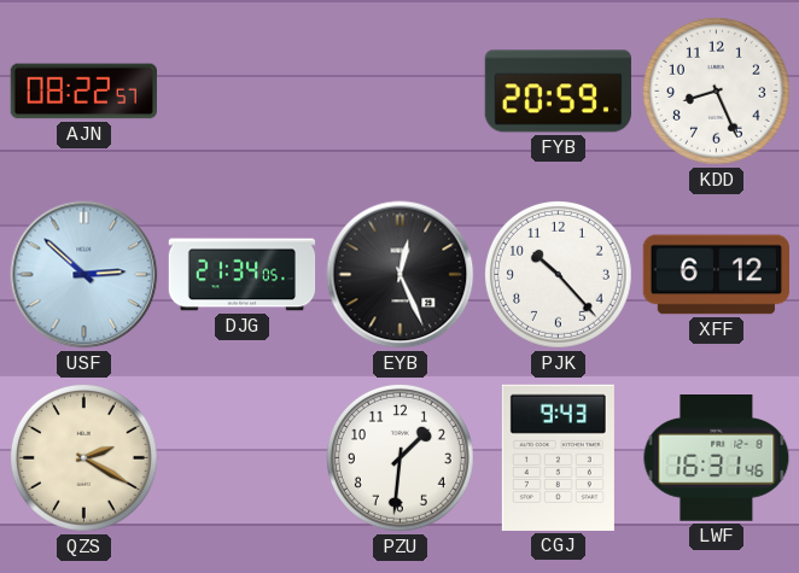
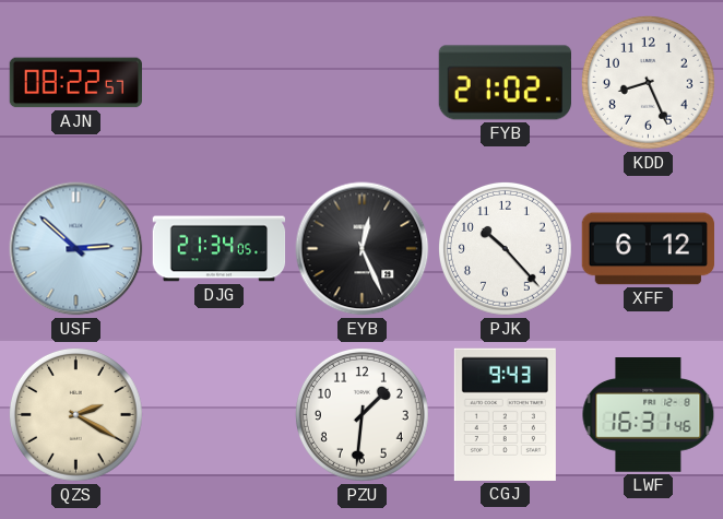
FYB: 20:59 -> 21:02 (505, 83)
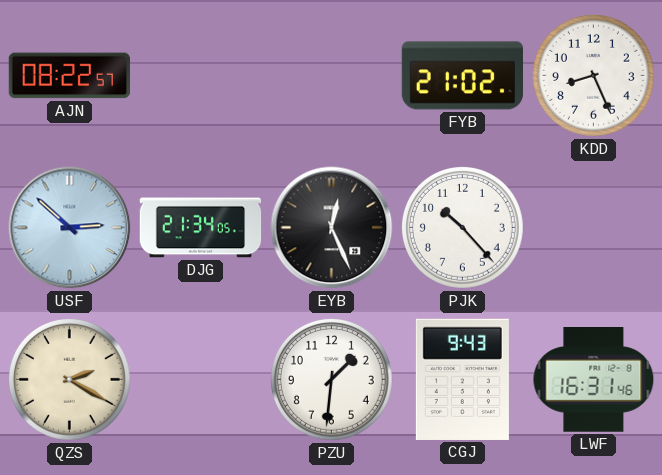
XFF: 6:12 -> none (648, 249)
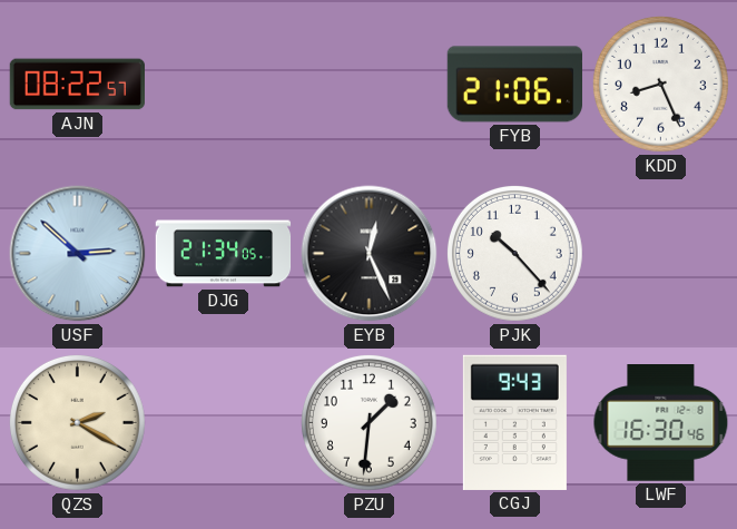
FYB: 21:02 -> 21:06 (514, 85)
LWF: 16:31 -> 16:30 (661, 423)
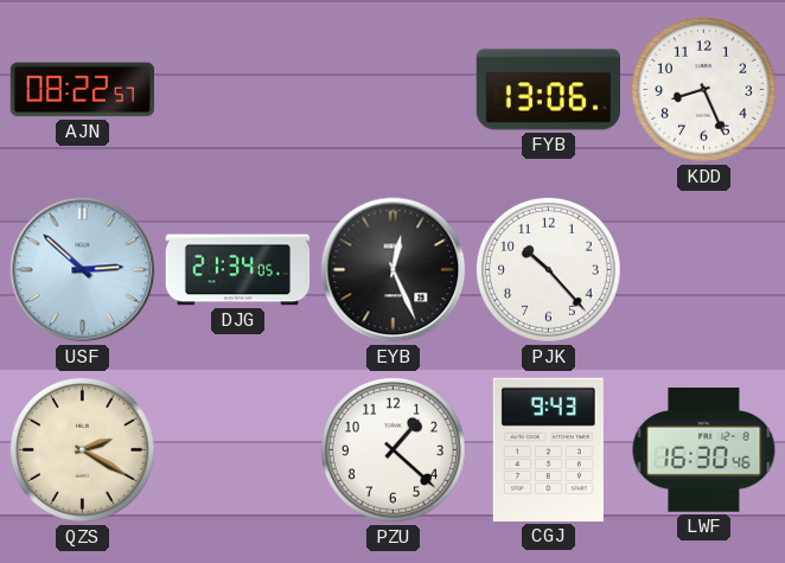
FYB: 21:06 -> 13:06 (548, 90)
PZU: 1:31 -> 1:22 (392, 449)
